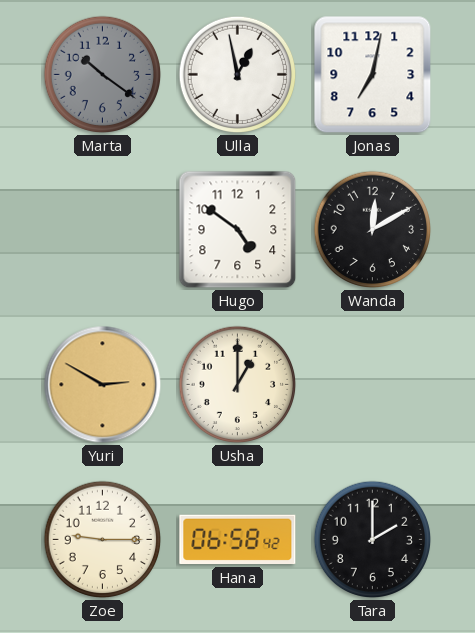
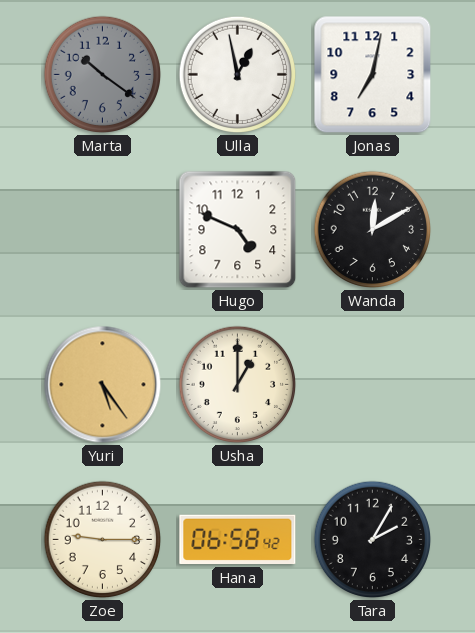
Hugo: 4:51 -> 4:49 (238, 230)
Yuri: 2:50 -> 5:24 (103, 385)
Tara: 2:00 -> 2:05 (373, 540)
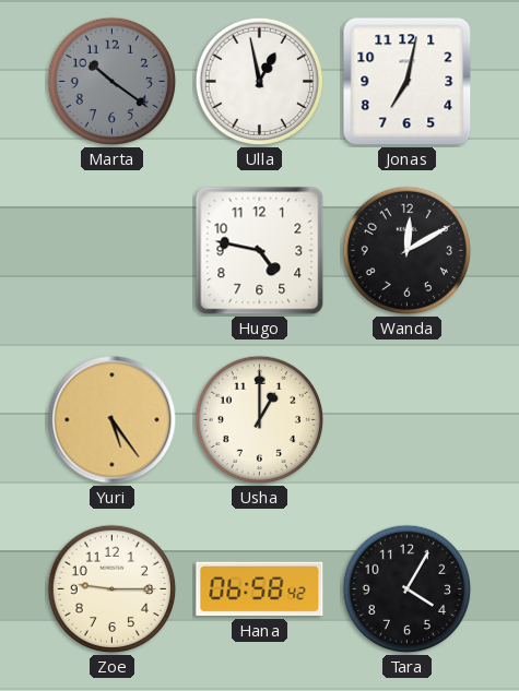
Hugo: 4:49 -> 4:47 (260, 251)
Tara: 2:05 -> 4:05 (408, 589)
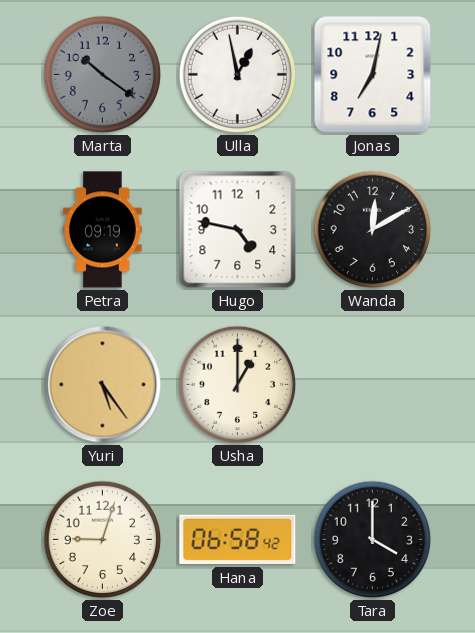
Petra: none -> 09:19 (103, 230)
Zoe: 9:15 -> 9:03 (103, 540)
Tara: 4:05 -> 4:00 (373, 540)
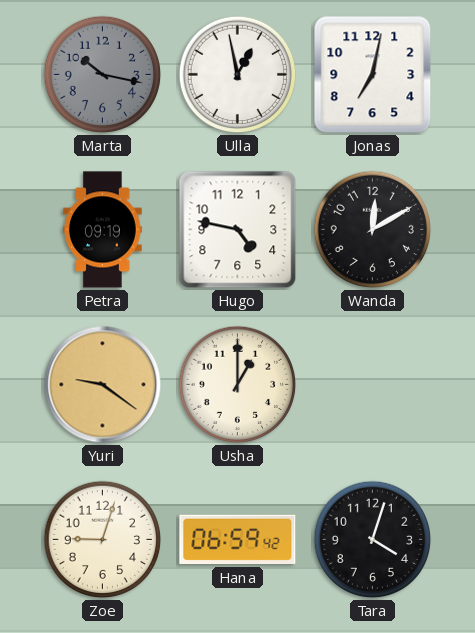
Marta: 10:21 -> 10:17 (103, 75)
Yuri: 5:24 -> 9:21 (103, 385)
Hana: 06:58 -> 06:59 (238, 540)
Tara: 4:00 -> 4:03 (373, 540)
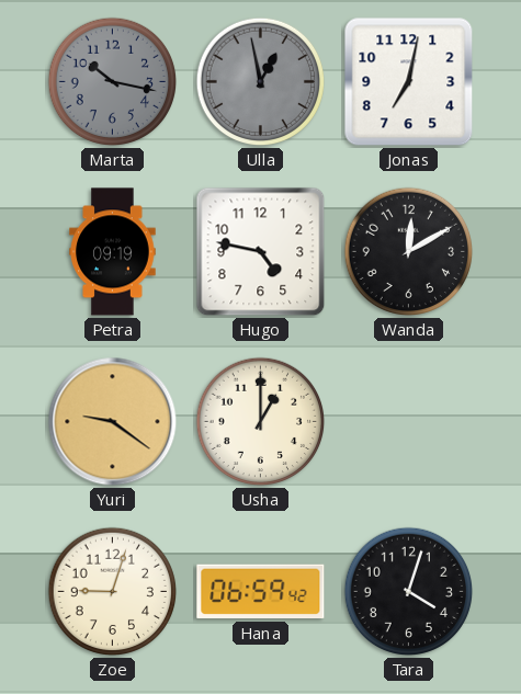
Ulla dial: white -> grey (261, 82)
